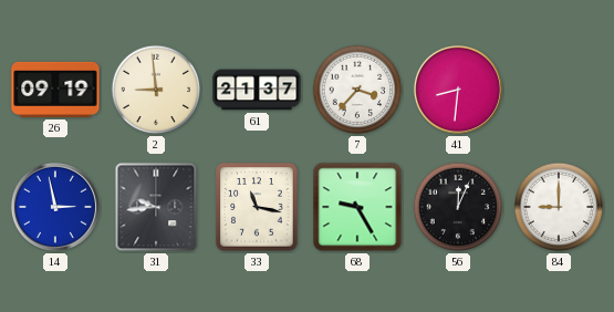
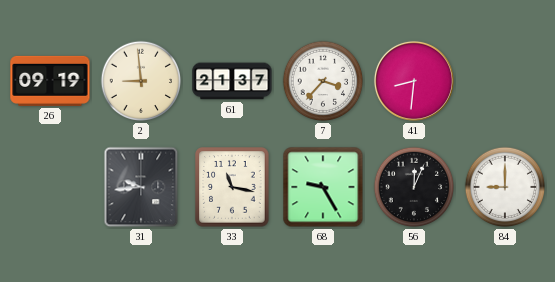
14: 2:58 -> none (55, 207)
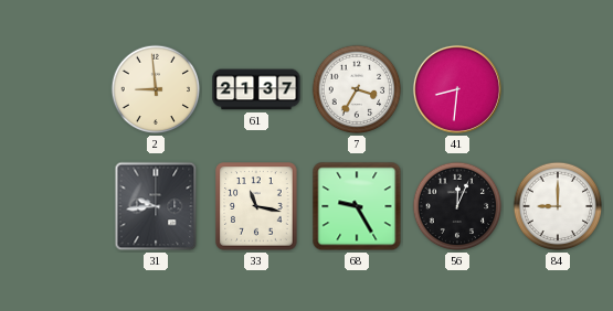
26: 09:19 -> none (50, 81)
7: 3:37 -> 3:35 (357, 89)
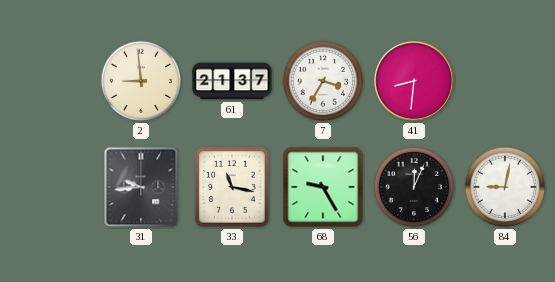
84: 9:00 -> 9:02 (505, 187)
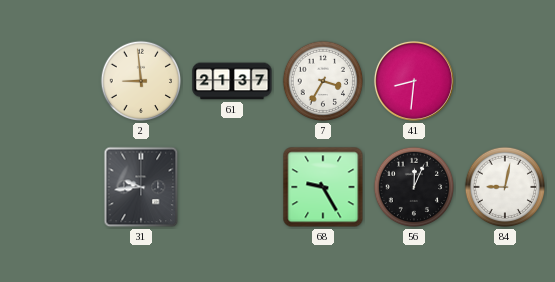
33: 11:17 -> none (232, 187)
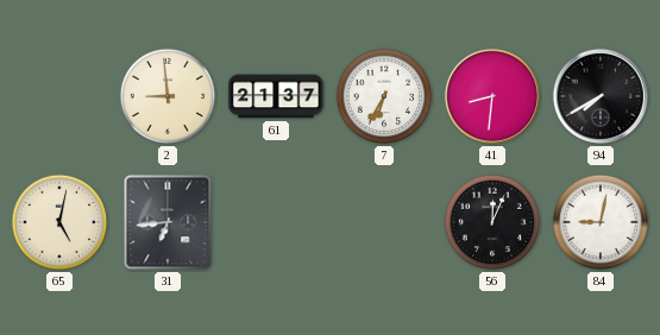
7: 3:35 -> 6:35 (384, 96)
94: none -> 7:40 (601, 96)
65: none -> 5:02 (59, 222)
31: 9:44 -> 6:44 (168, 222)
68: 9:25 -> none (323, 187)
